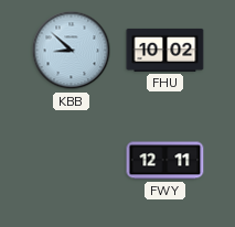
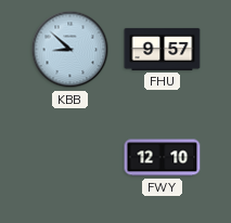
FHU: 10:02 -> 9:57 (163, 49)
FWY: 12:11 -> 12:10 (163, 158)
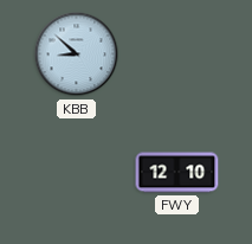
FHU: 9:57 -> none (163, 49)
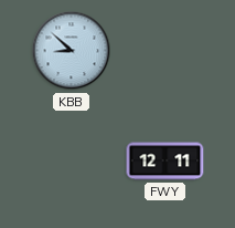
FWY: 12:10 -> 12:11 (165, 162)
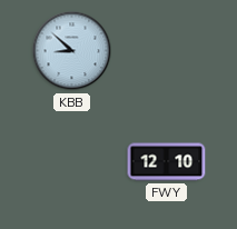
FWY: 12:11 -> 12:10 (167, 162)
